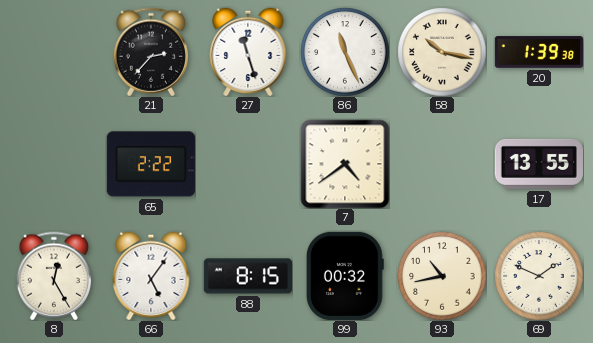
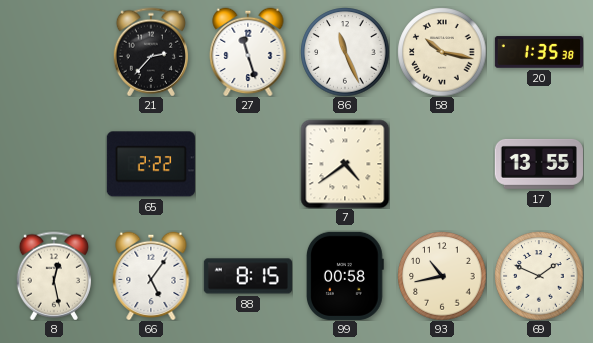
20: 1:39 -> 1:35 (538, 52)
8: 12:25 -> 12:28 (53, 276)
99: 00:32 -> 00:58 (345, 276)
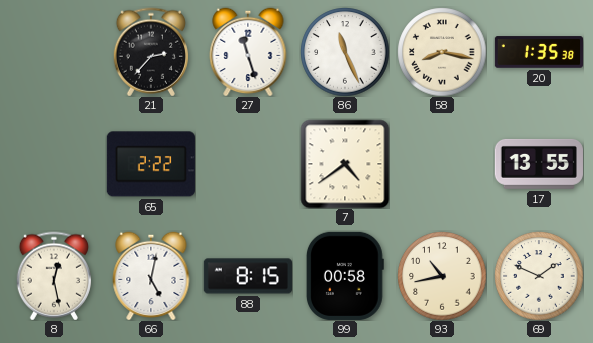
58: 10:17 -> 8:17 (442, 52)
66: 5:06 -> 5:02 (151, 276)
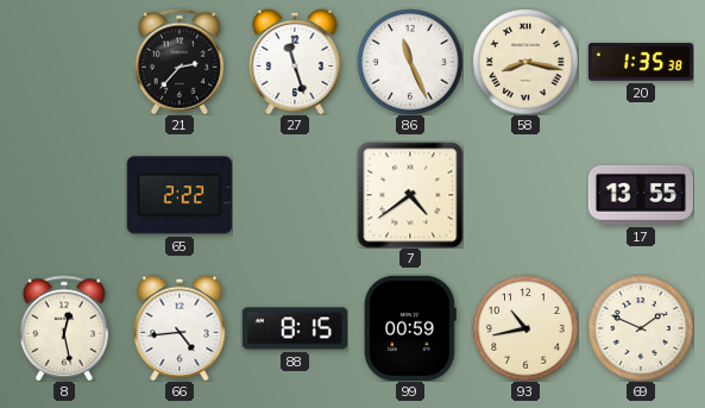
66: 5:02 -> 4:44 (180, 328)
99: 00:58 -> 00:59 (410, 328)
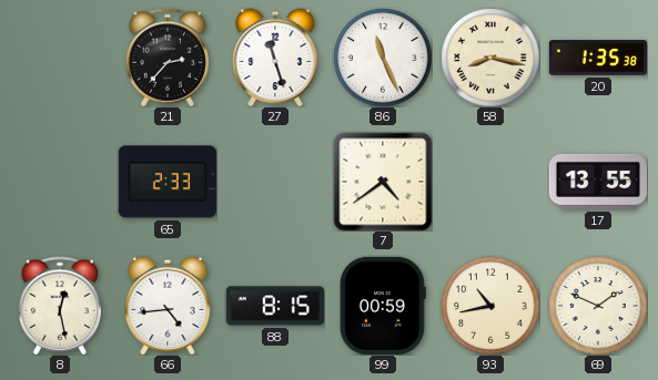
65: 2:22 -> 2:33 (168, 182)
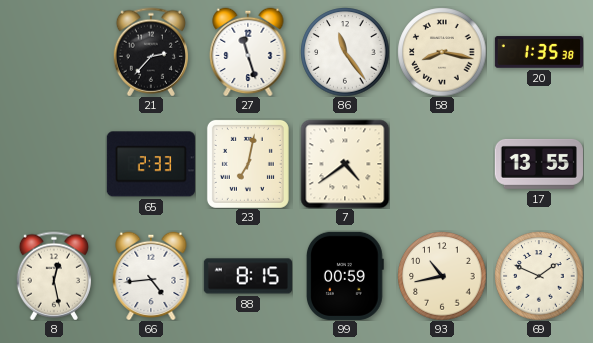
86: 11:26 -> 11:24 (345, 52)
23: none -> 7:02 (248, 164)
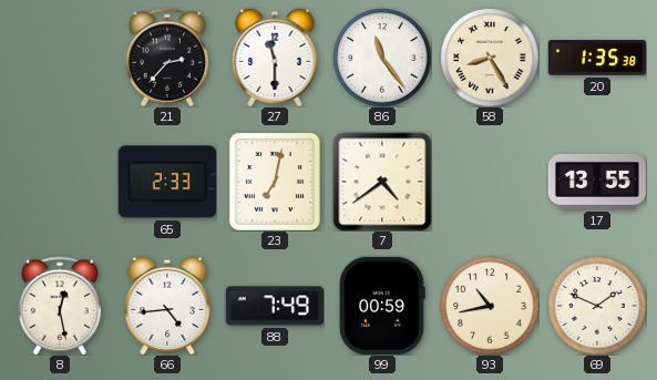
27: 11:27 -> 11:30 (275, 58)
58: 8:17 -> 8:25 (490, 58)
88: 8:15 -> 7:49 (274, 306)
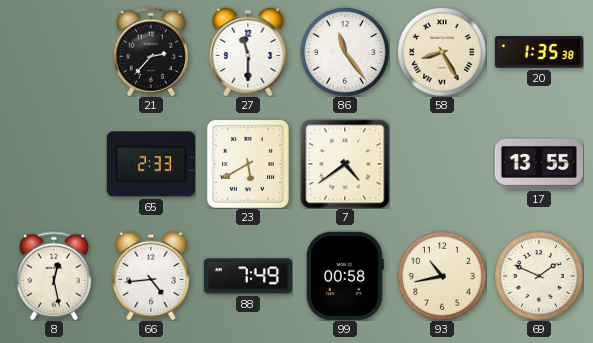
23: 7:02 -> 5:40 (248, 164)
99: 00:59 -> 00:58 (345, 276)
